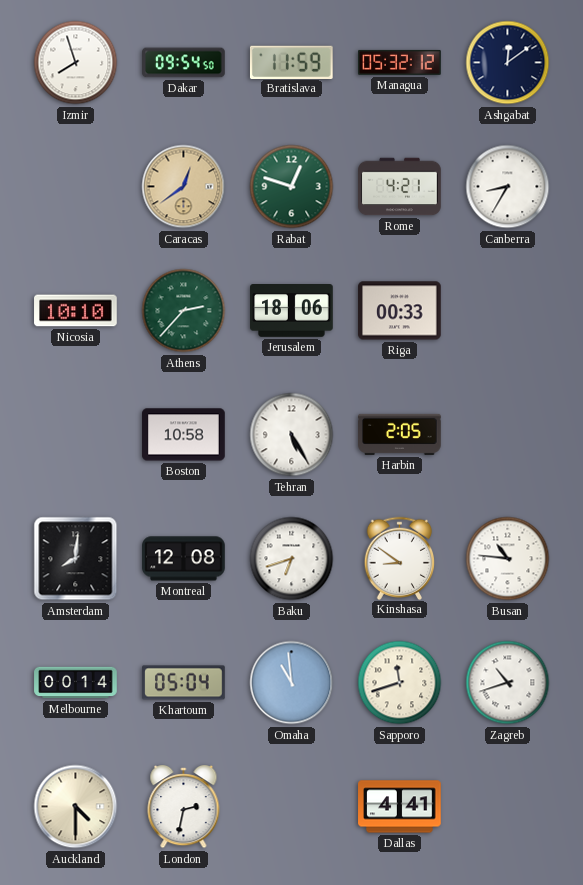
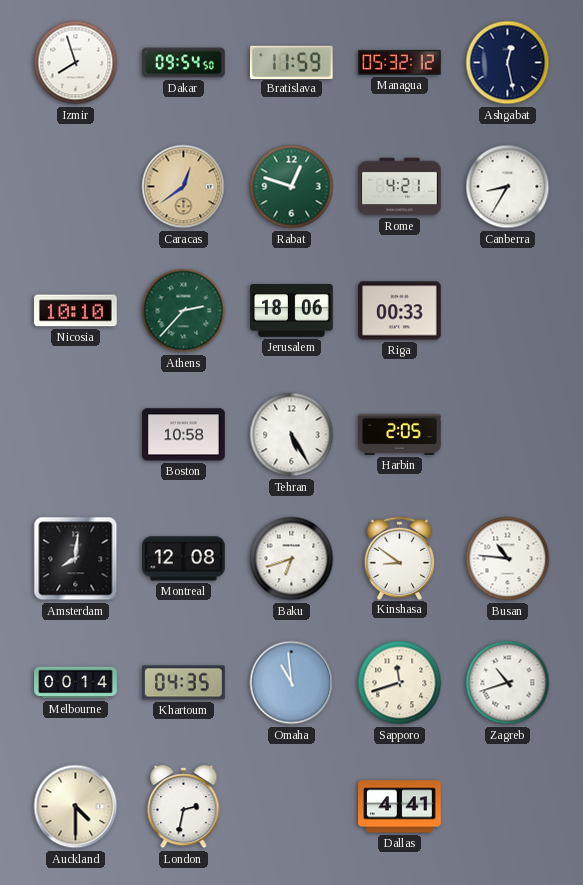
Ashgabat: 12:09 -> 12:28 (508, 63)
Khartoum: 05:04 -> 04:35 (184, 683)
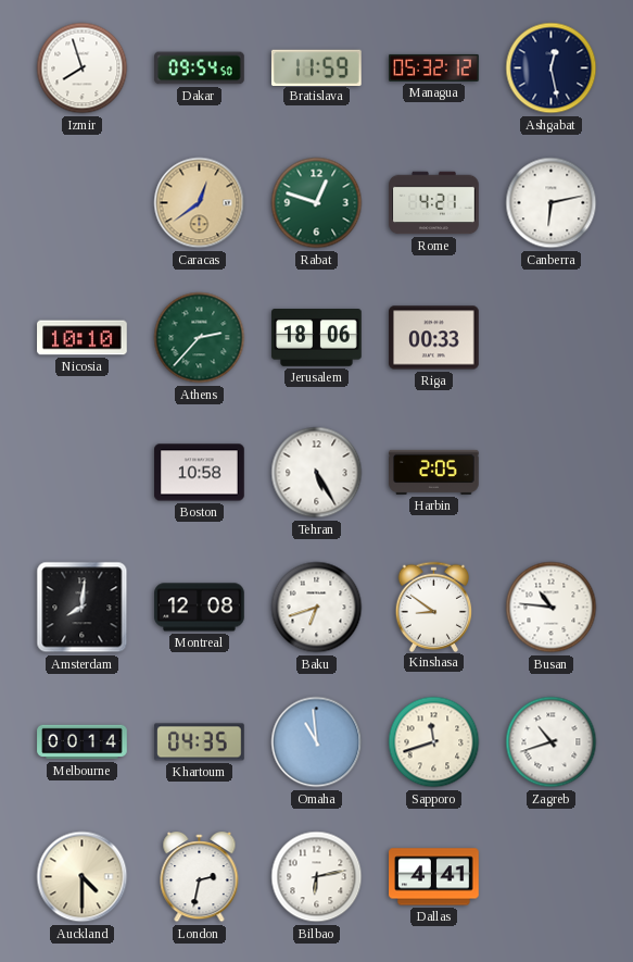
Canberra: 8:35 -> 6:13 (552, 203)
Bilbao: none -> 6:13 (317, 877)
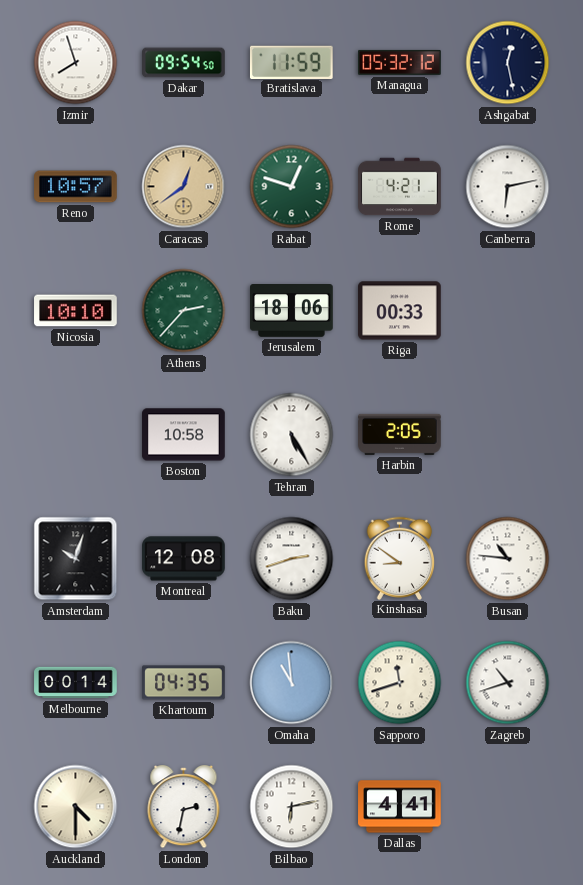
Reno: none -> 10:57 (76, 187)
Amsterdam: 8:01 -> 10:03 (76, 559)
Baku: 6:42 -> 2:42 (292, 559)
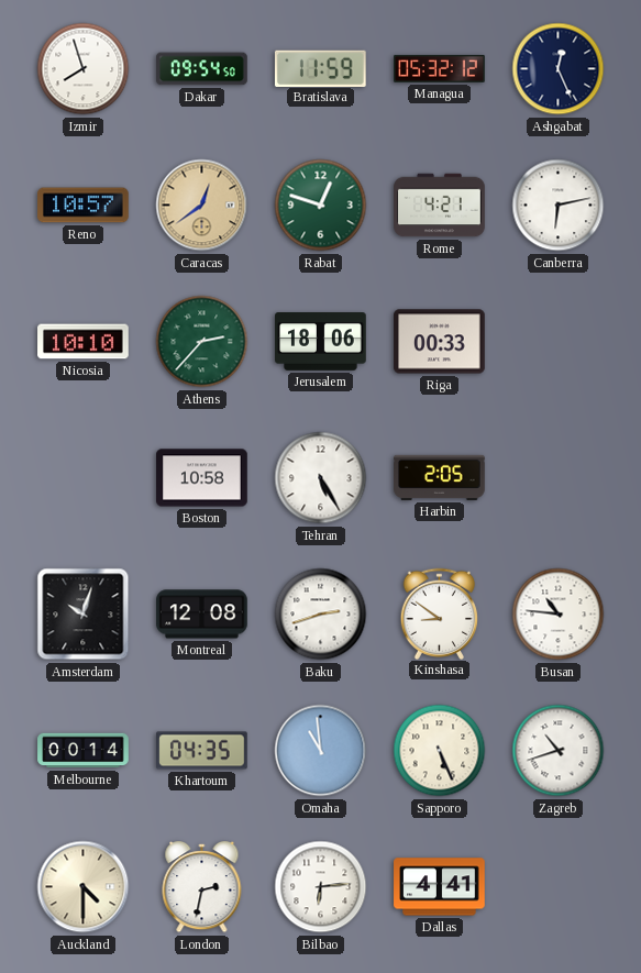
Ashgabat: 12:28 -> 12:26 (559, 69)
Sapporo: 11:42 -> 5:26 (440, 751)
Bilbao: 6:13 -> 6:14 (321, 887)
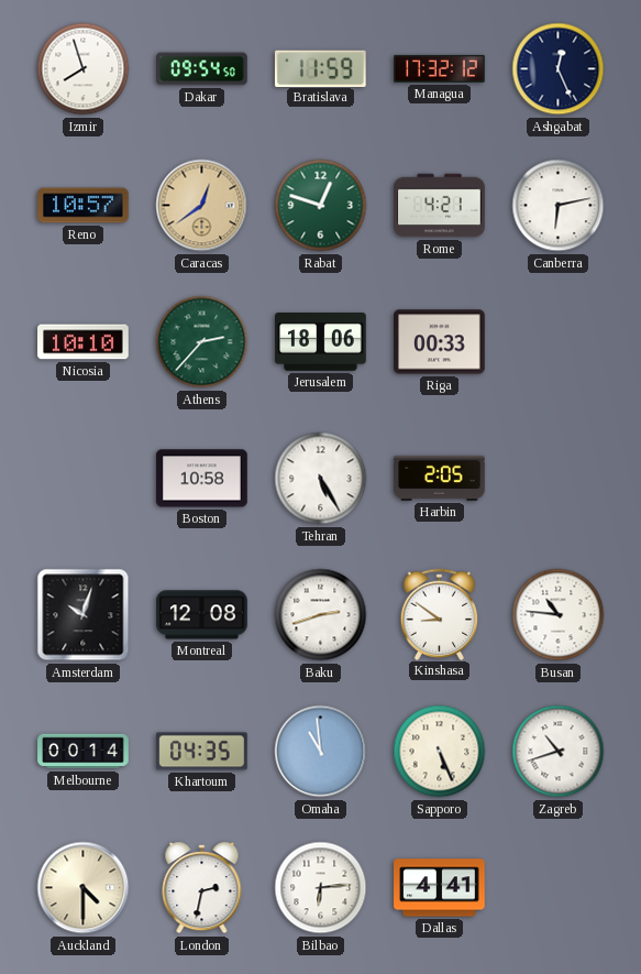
Managua: 05:32 -> 17:32 (440, 68)
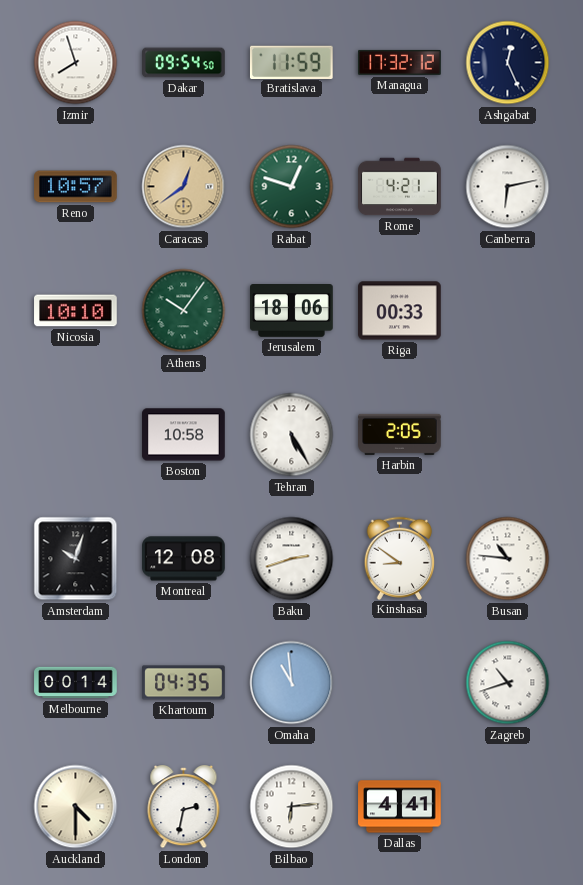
Athens: 2:37 -> 10:06 (184, 311)
Sapporo: 5:26 -> none (440, 752)
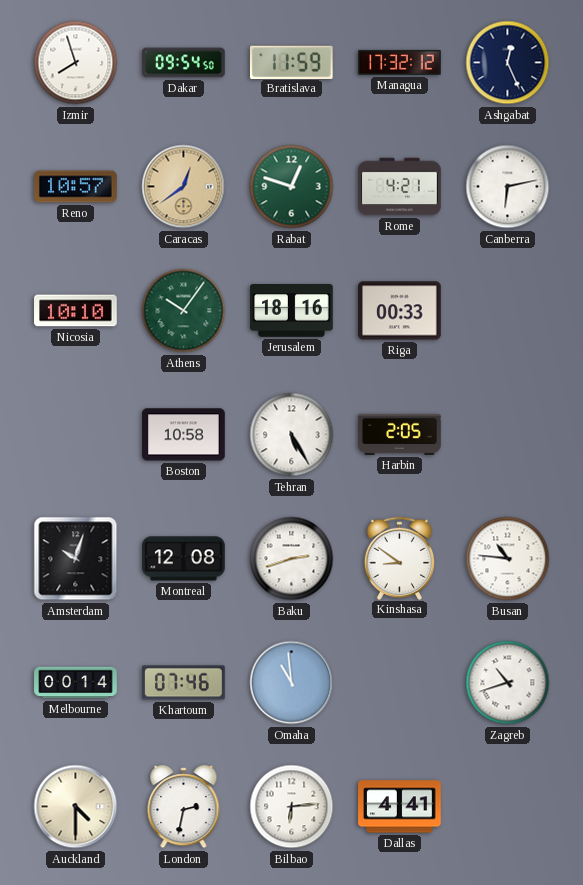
Jerusalem: 18:06 -> 18:16 (292, 311)
Khartoum: 04:35 -> 07:46 (184, 683)
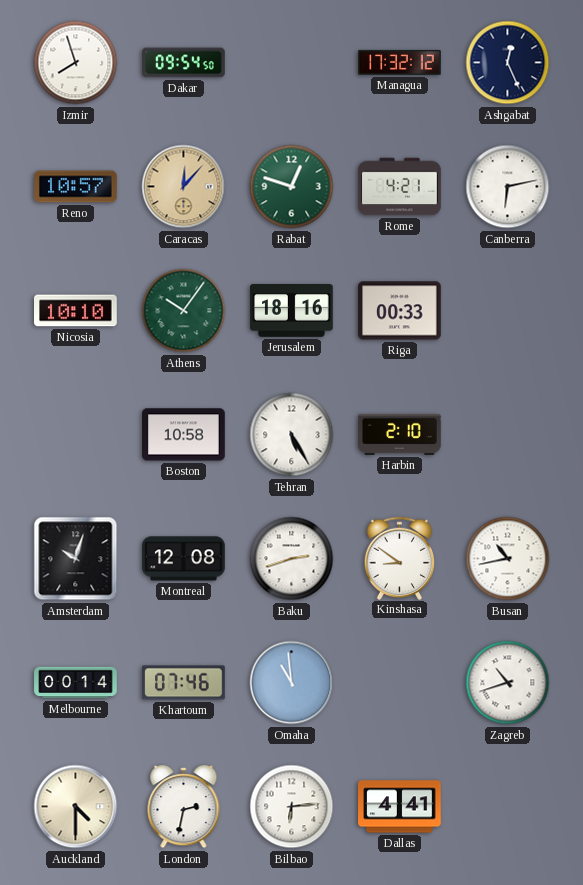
Bratislava: 11:59 -> none (291, 62)
Caracas: 12:39 -> 12:07 (184, 187)
Harbin: 2:05 -> 2:10 (400, 434)
Busan: 10:46 -> 10:43 (508, 559)
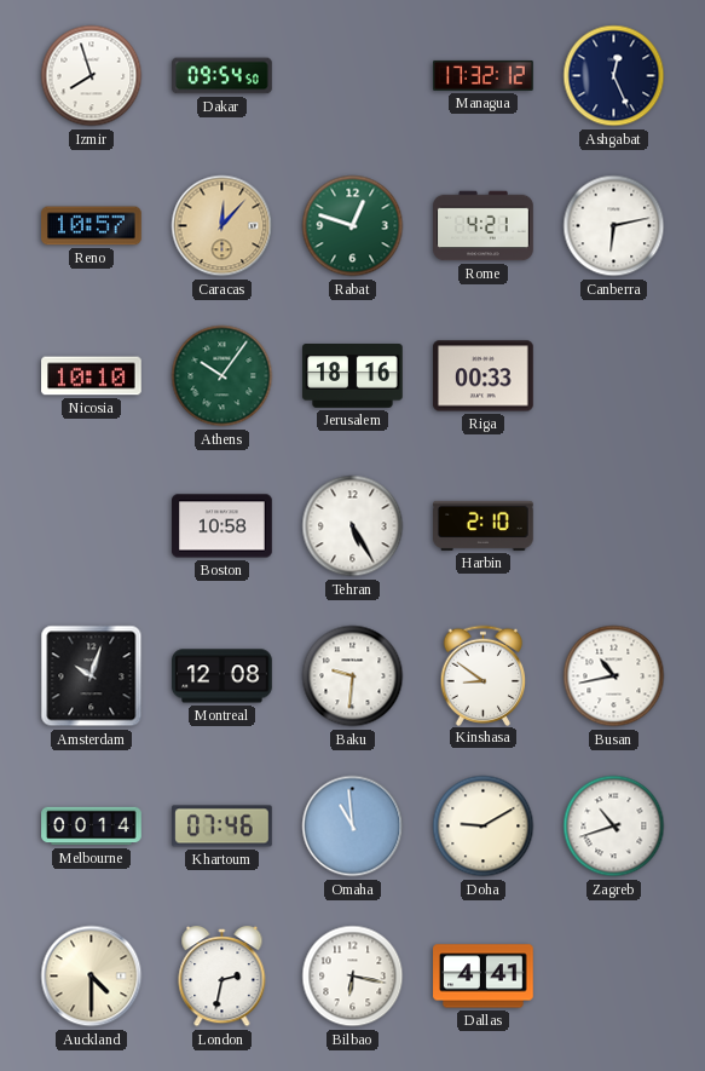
Baku: 2:42 -> 9:31 (353, 676)
Doha: none -> 9:10 (484, 827)
Bilbao: 6:14 -> 6:17 (353, 977)
